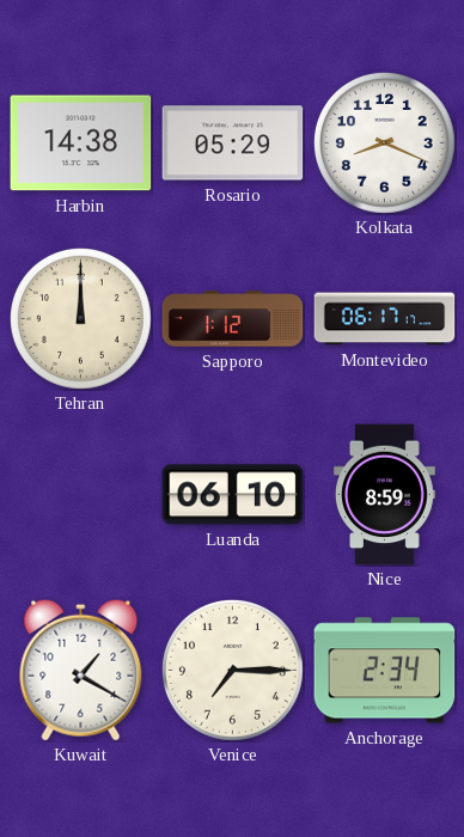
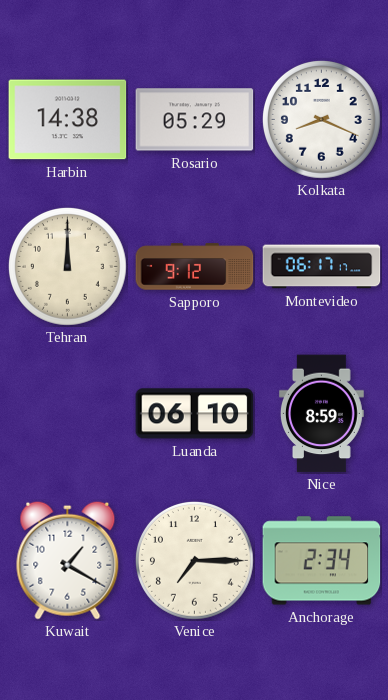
Sapporo: 1:12 -> 9:12 (195, 267)
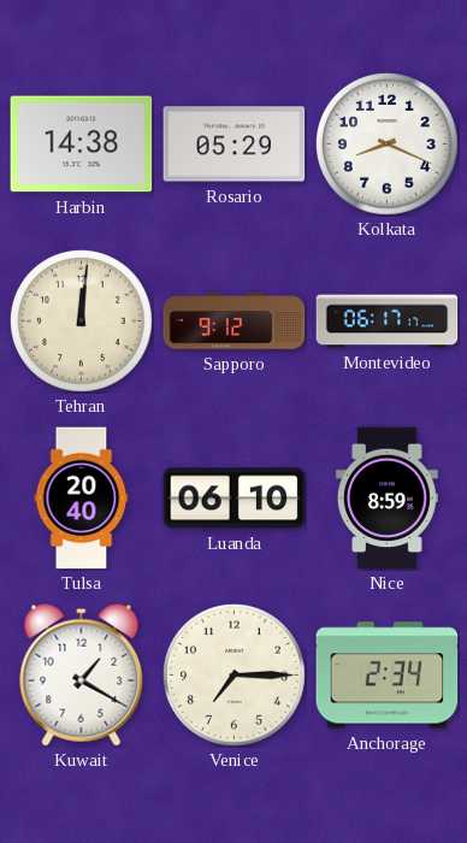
Tehran: 12:00 -> 12:01 (81, 320)
Tulsa: none -> 20:40 (82, 499)
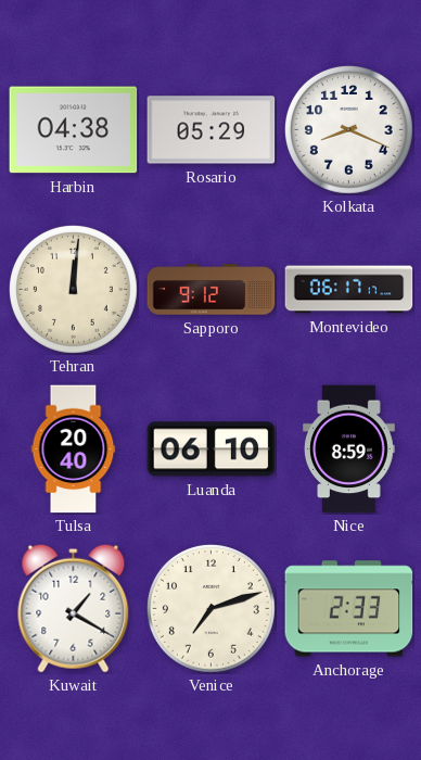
Harbin: 14:38 -> 04:38 (74, 130)
Venice: 7:15 -> 7:12 (210, 608)
Anchorage: 2:34 -> 2:33 (349, 609)
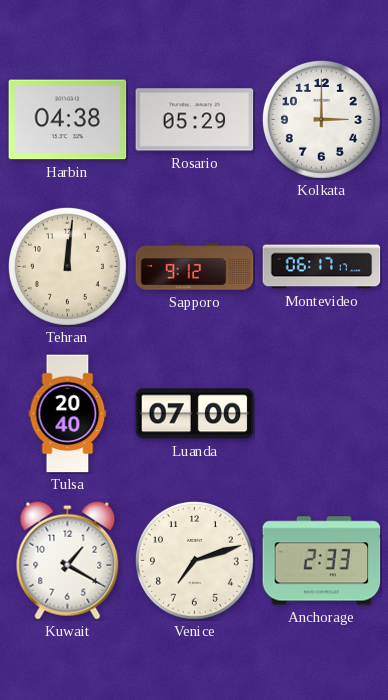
Kolkata: 8:19 -> 3:00 (321, 119)
Luanda: 06:10 -> 07:00 (195, 414)
Nice: 8:59 -> none (348, 449)
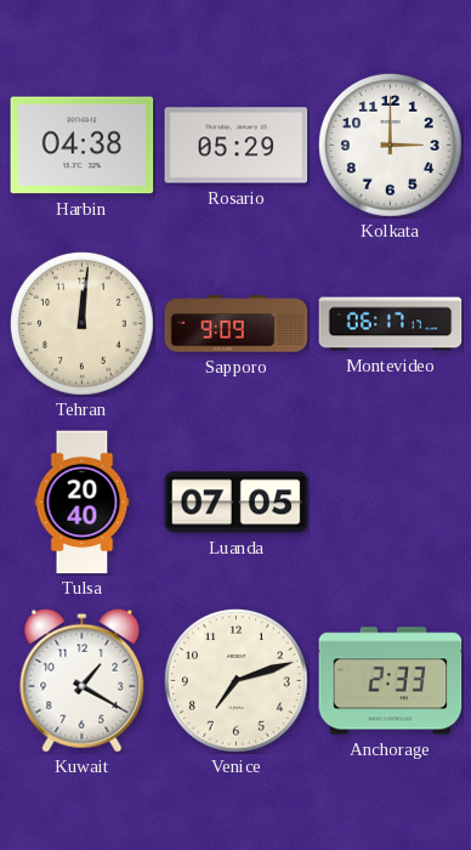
Sapporo: 9:12 -> 9:09 (237, 324)
Luanda: 07:00 -> 07:05 (237, 503)
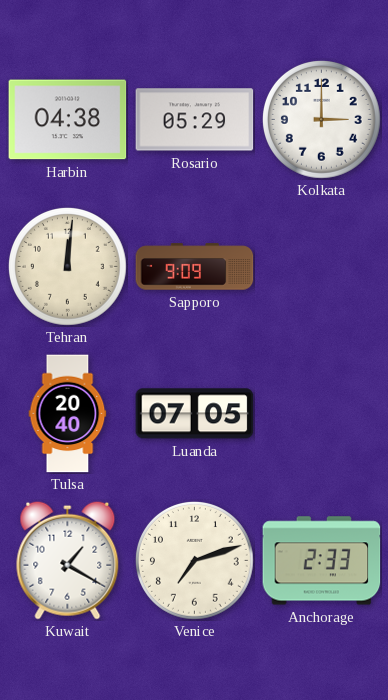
Montevideo: 06:17 -> none (391, 324)
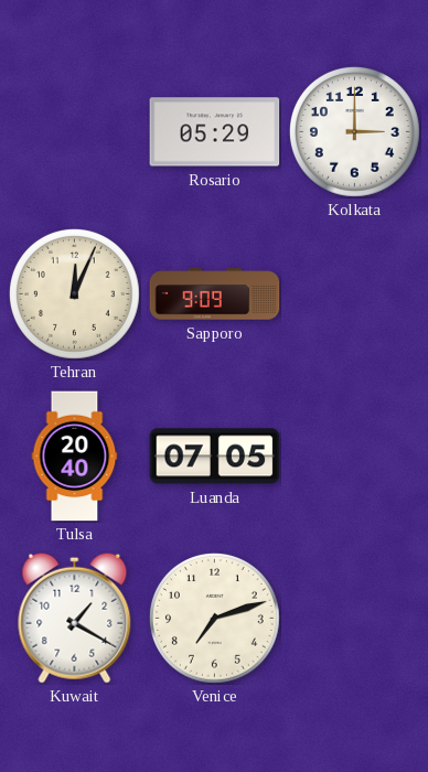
Harbin: 04:38 -> none (68, 120)
Tehran: 12:01 -> 12:04 (74, 293)
Anchorage: 2:33 -> none (322, 561)
